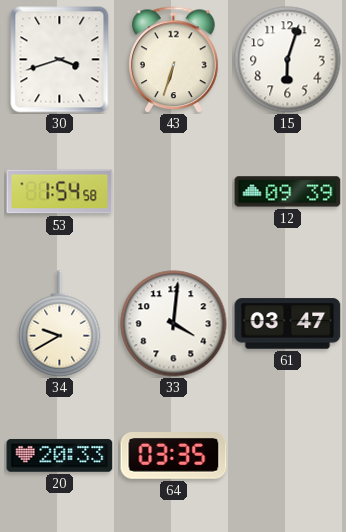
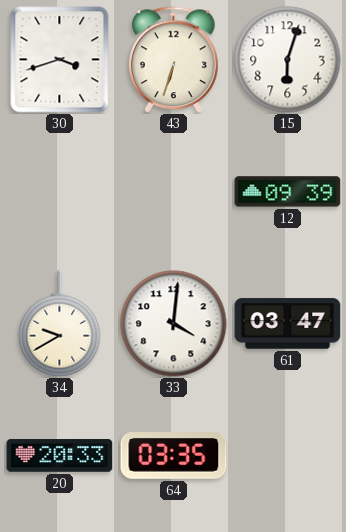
53: 1:54 -> none (60, 192)
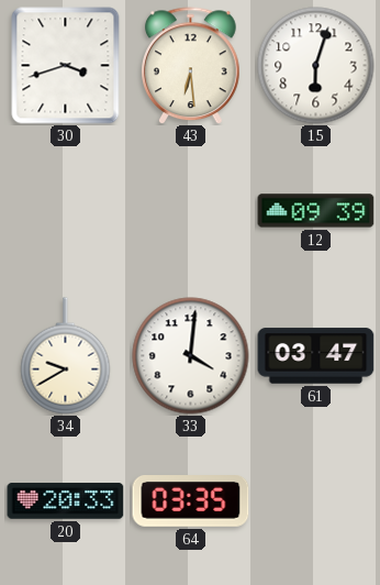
43: 6:33 -> 6:29 (191, 66)
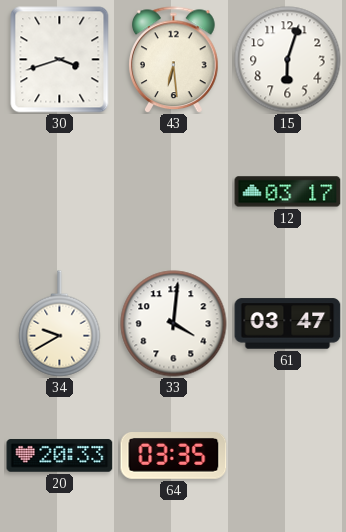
12: 09:39 -> 03:17 (288, 192)
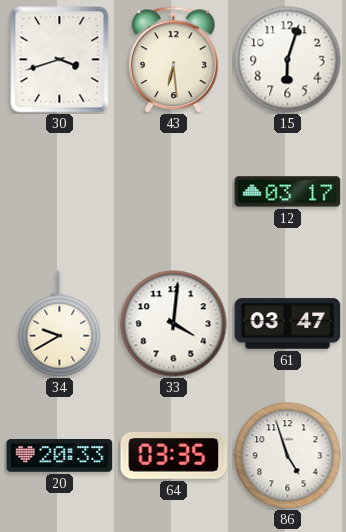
86: none -> 4:57 (288, 456)
